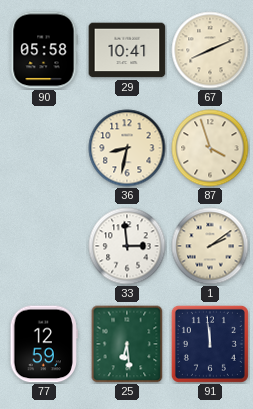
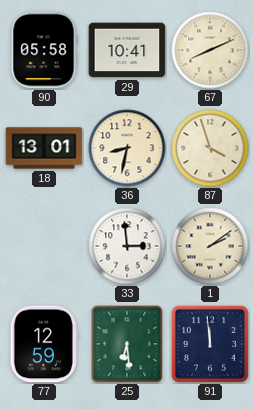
18: none -> 13:01 (44, 148)
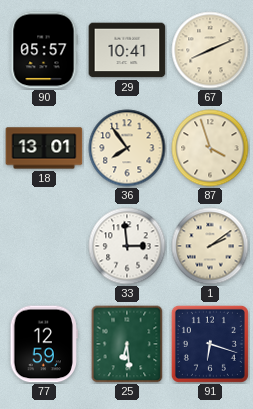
90: 05:58 -> 05:57 (44, 50)
36: 8:32 -> 7:54 (127, 148)
91: 11:59 -> 6:18 (210, 344)
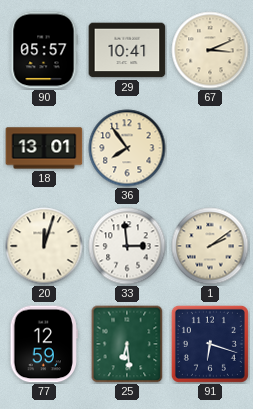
67: 8:11 -> 3:11 (210, 50)
87: 3:57 -> none (210, 148)
20: none -> 12:03 (44, 246)
